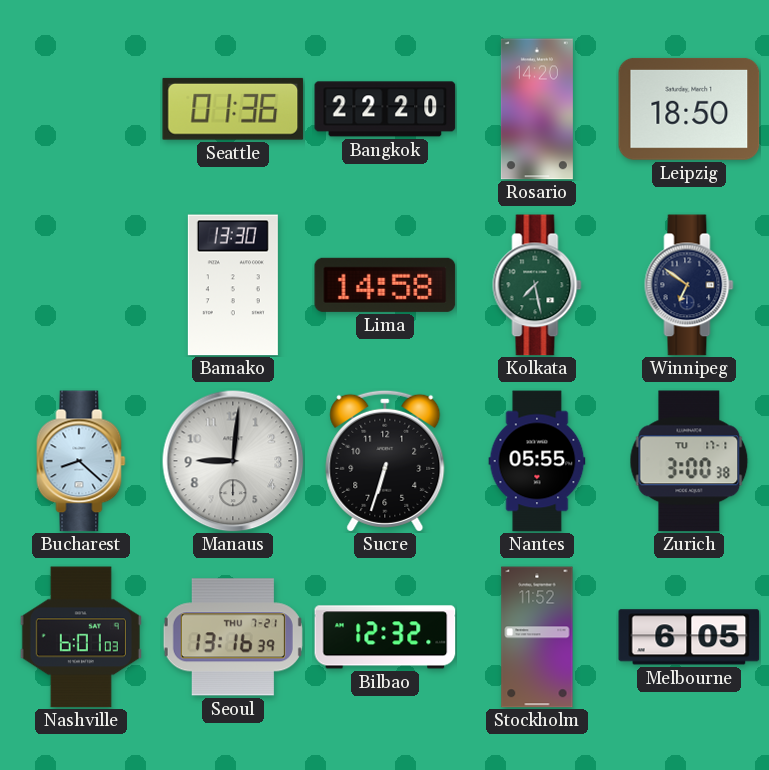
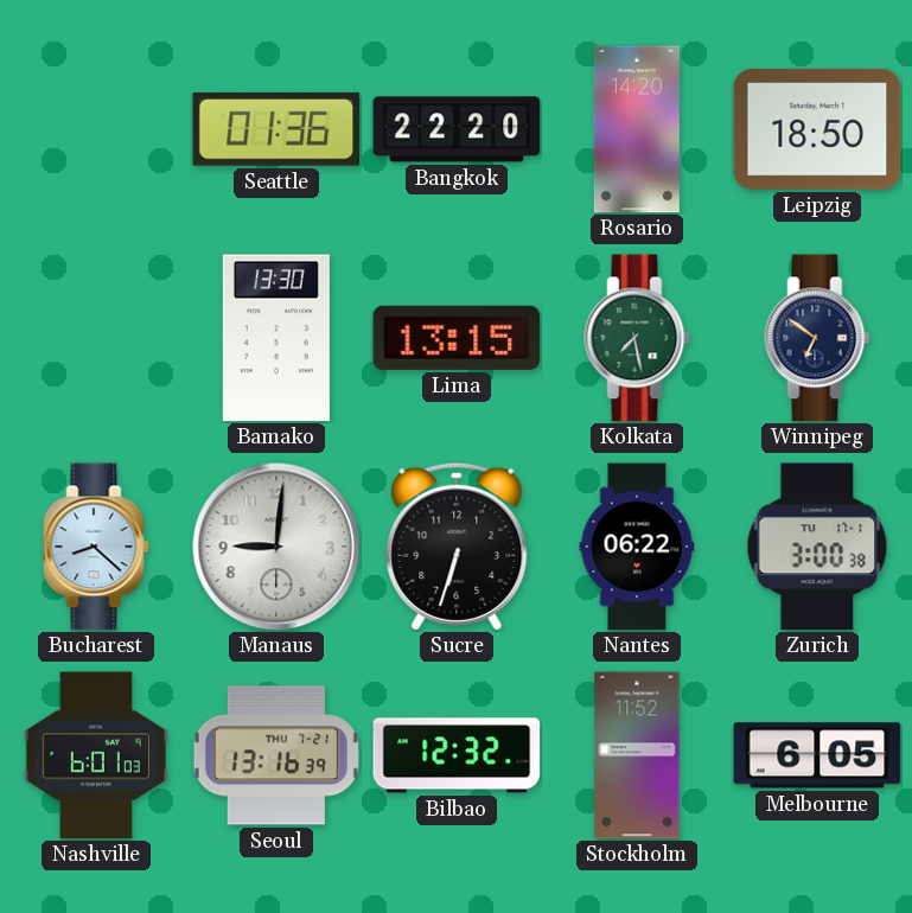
Lima: 14:58 -> 13:15 (457, 338)
Nantes: 05:55 -> 06:22 (637, 547)
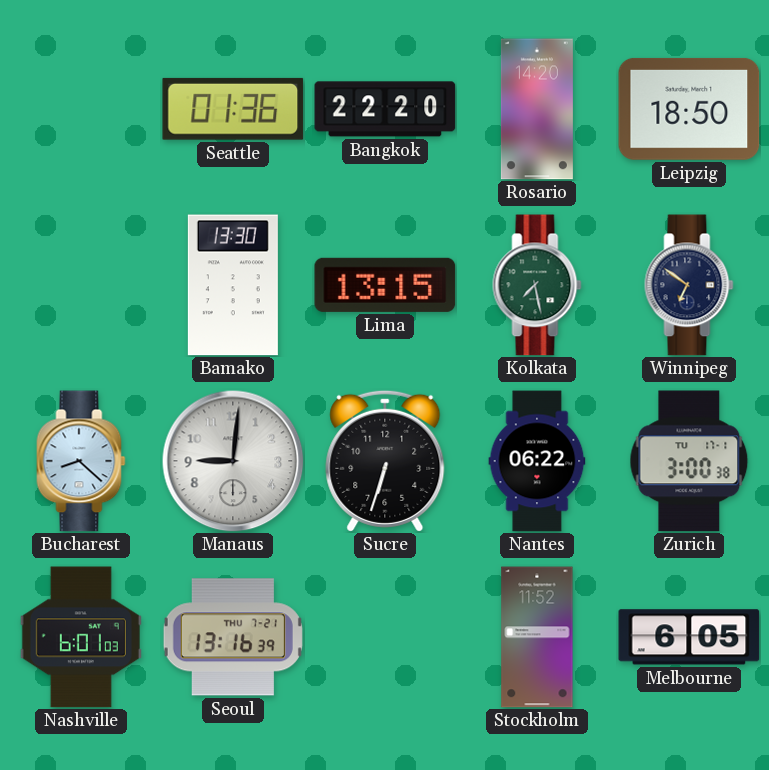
Bilbao: 12:32 -> none (457, 755)
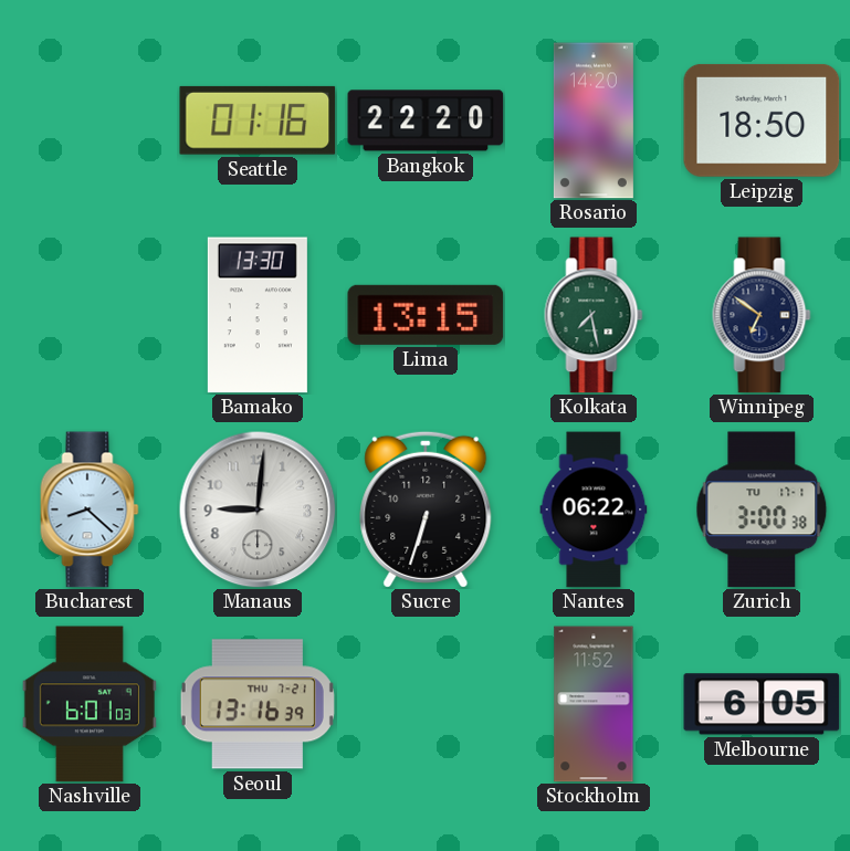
Seattle: 01:36 -> 01:16 (258, 120)
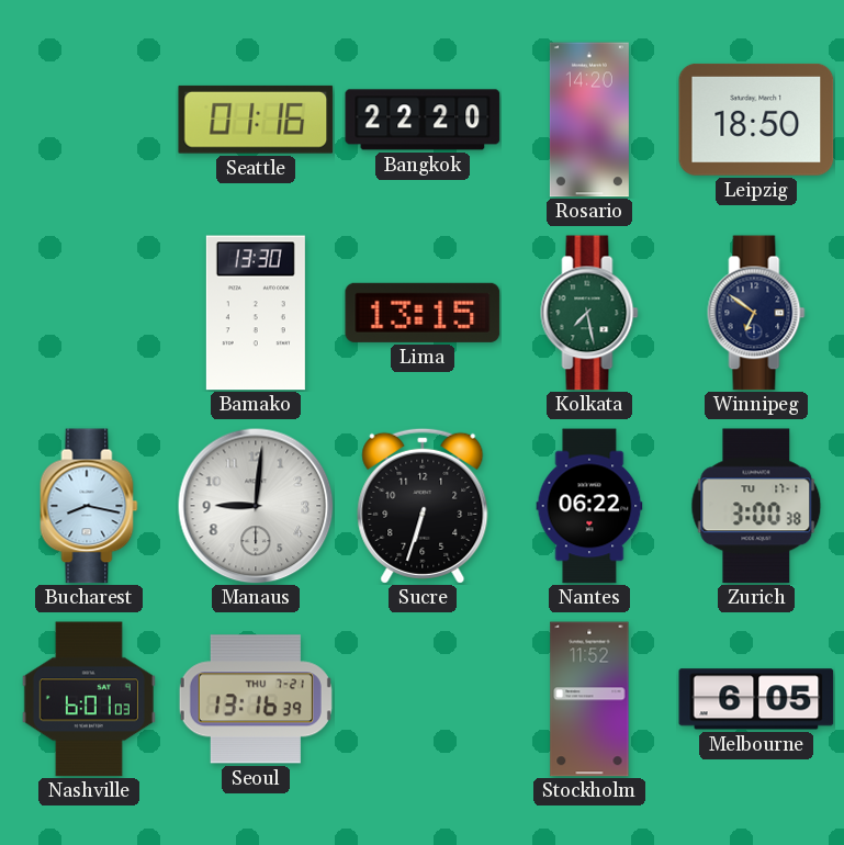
Bucharest: 8:22 -> 8:17 (89, 506)
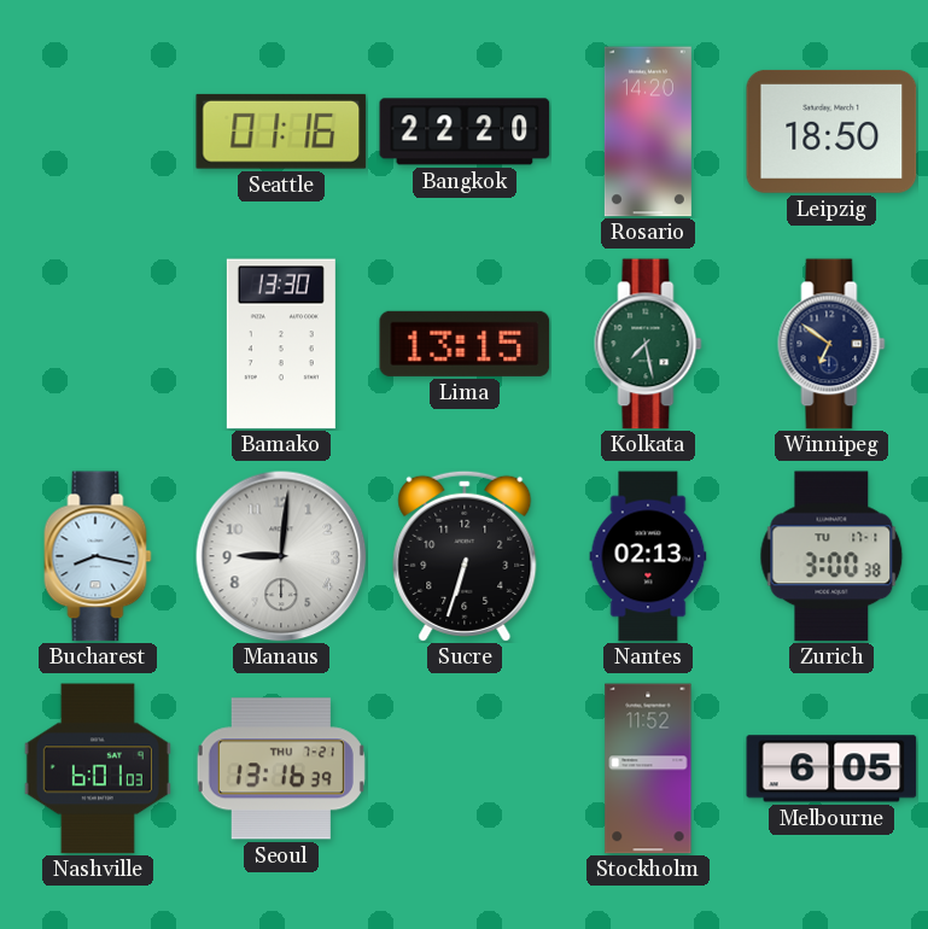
Nantes: 06:22 -> 02:13 (648, 556)
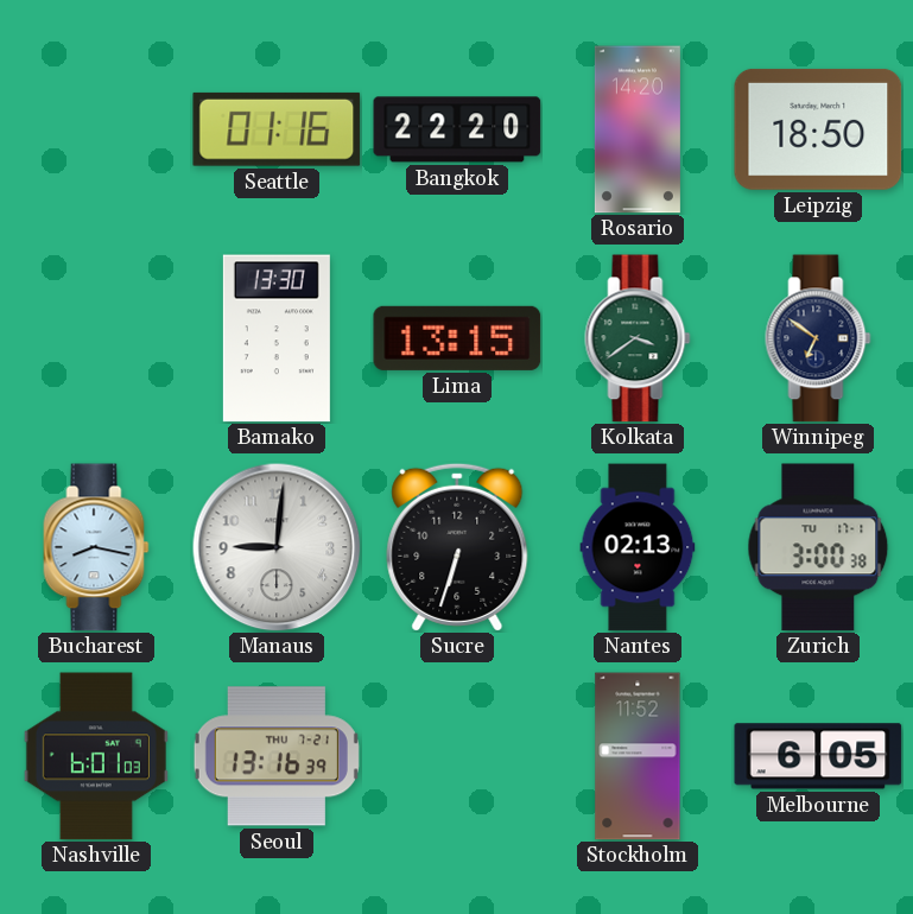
Kolkata: 7:28 -> 3:39 (638, 338)
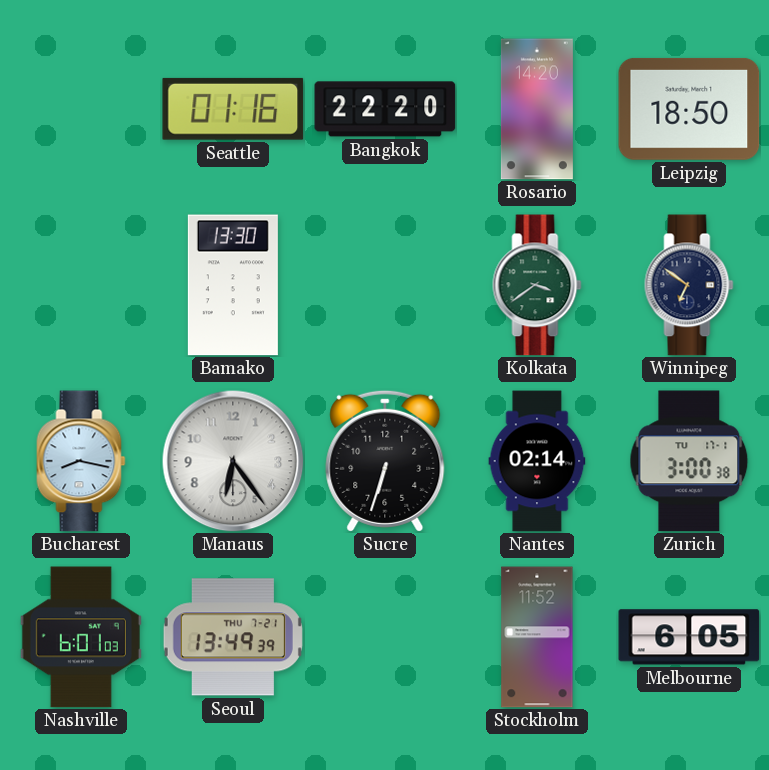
Lima: 13:15 -> none (457, 338)
Manaus: 9:01 -> 6:24 (233, 461)
Nantes: 02:13 -> 02:14 (537, 461)
Seoul: 13:16 -> 13:49 (233, 637)
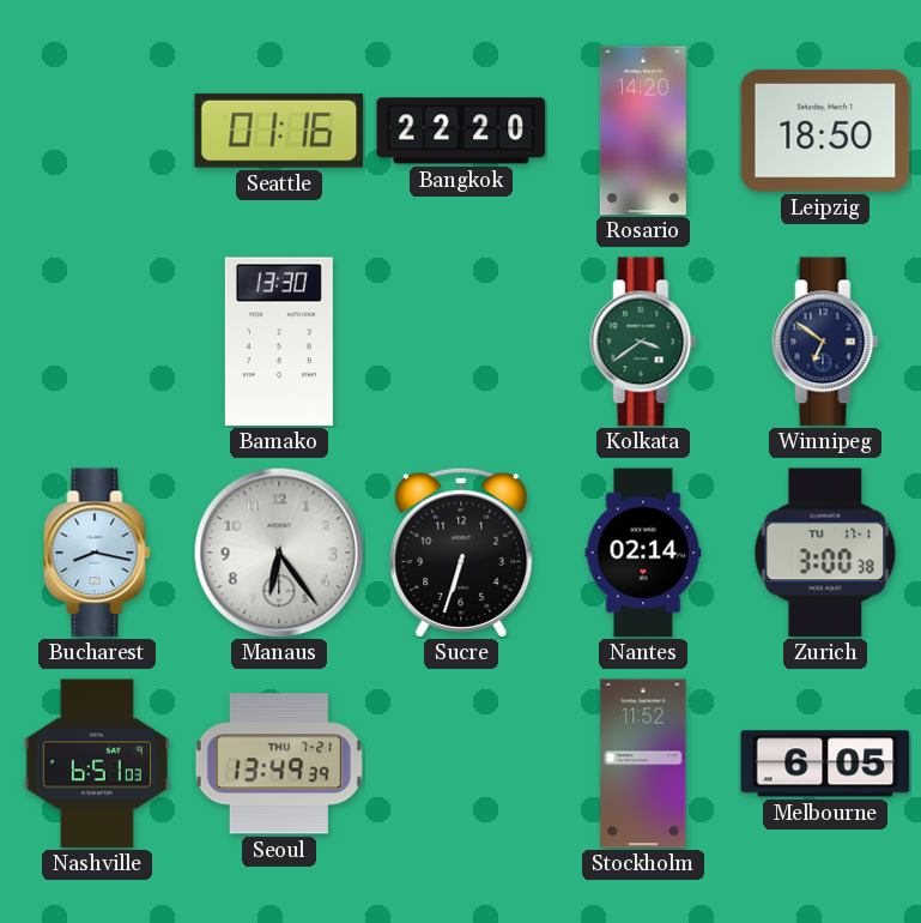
Nashville: 6:01 -> 6:51 (97, 764)
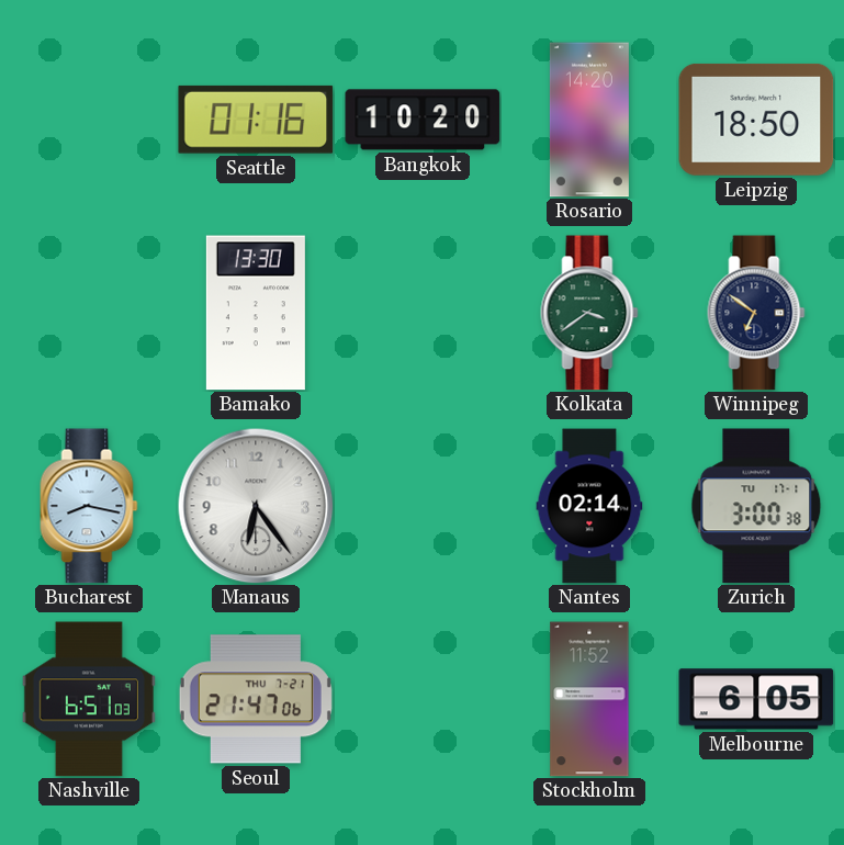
Bangkok: 22:20 -> 10:20 (423, 120)
Sucre: 6:33 -> none (461, 553)
Seoul: 13:49 -> 21:47 (256, 699)
